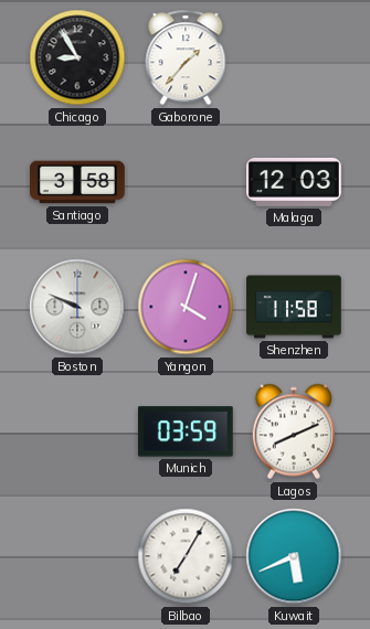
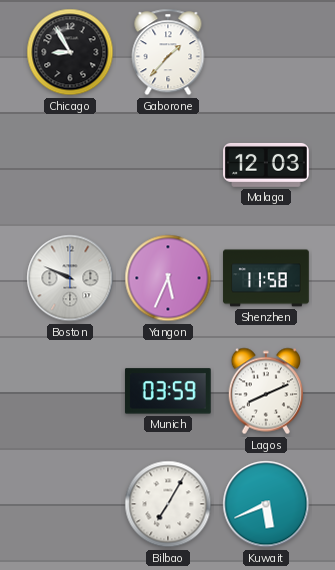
Santiago: 3:58 -> none (77, 182)
Yangon: 4:03 -> 5:34 (168, 278)
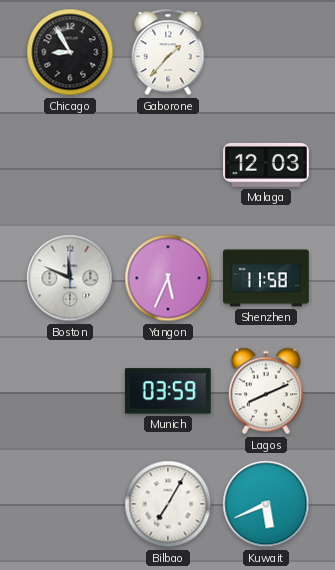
Boston: 9:49 -> 11:49 (70, 278)
